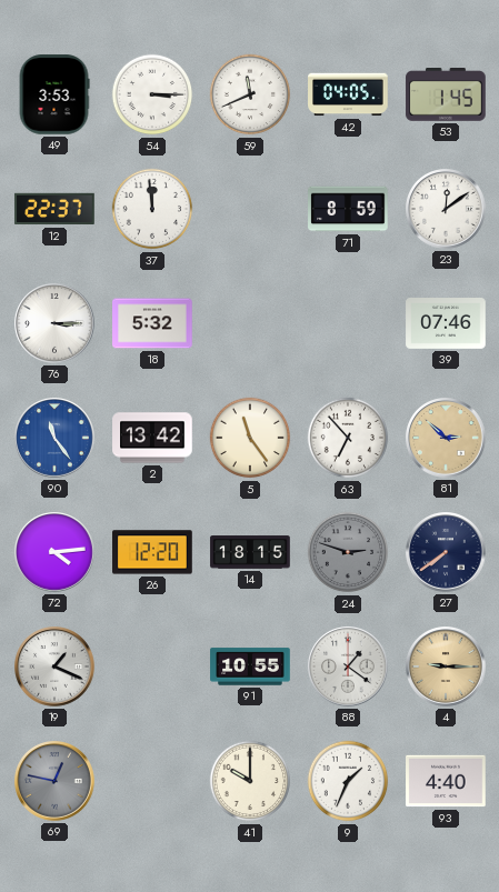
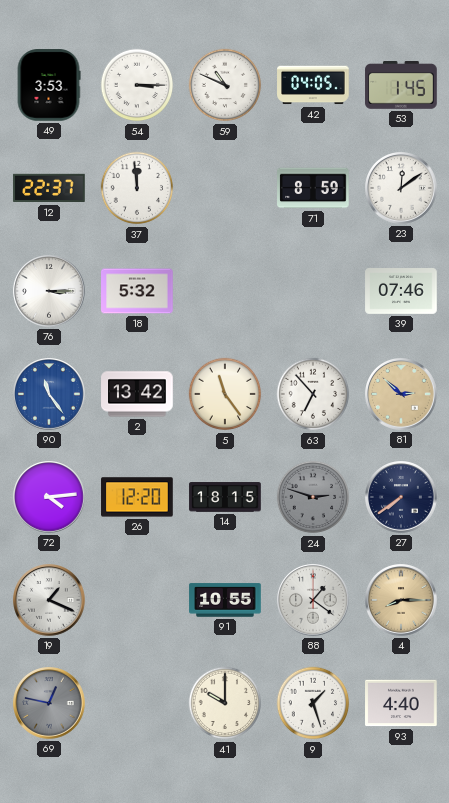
59: 11:41 -> 10:49 (225, 85)
4: 9:15 -> 8:15 (402, 601)
9: 1:34 -> 1:27 (313, 703)
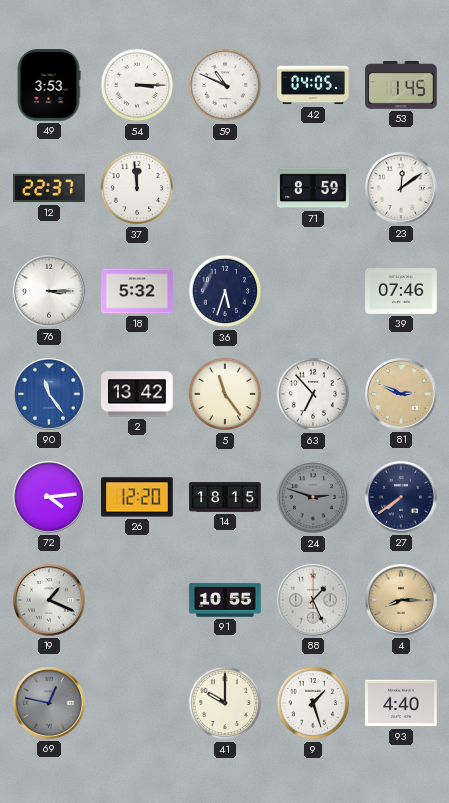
36: none -> 5:33 (225, 291)
81: 2:52 -> 2:49 (402, 395)
88: 1:21 -> 1:26 (314, 601)
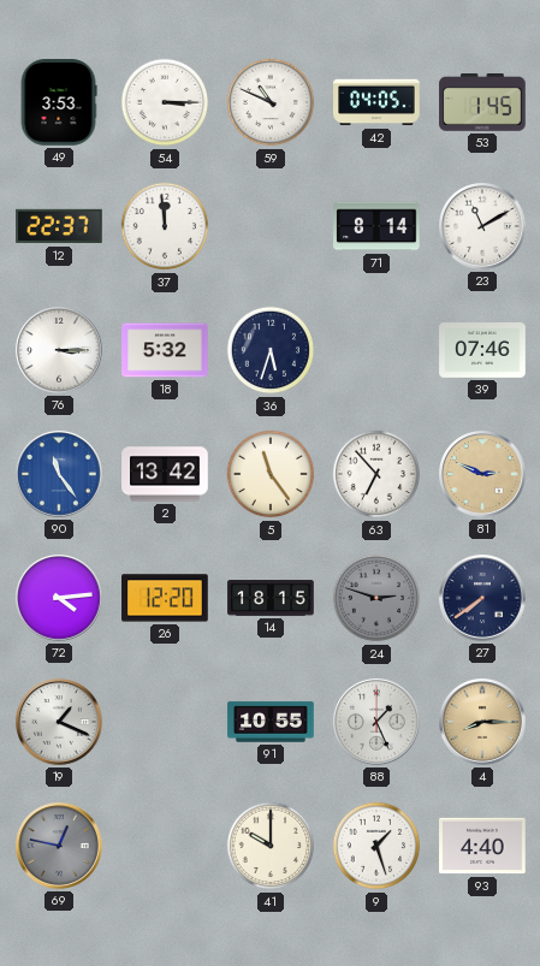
71: 8:59 -> 8:14 (376, 226)
23: 12:09 -> 11:10 (483, 227)
